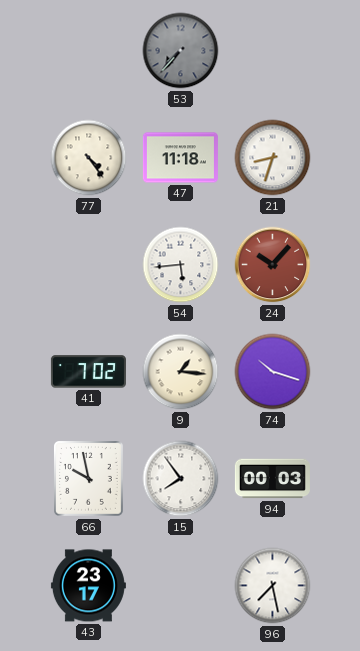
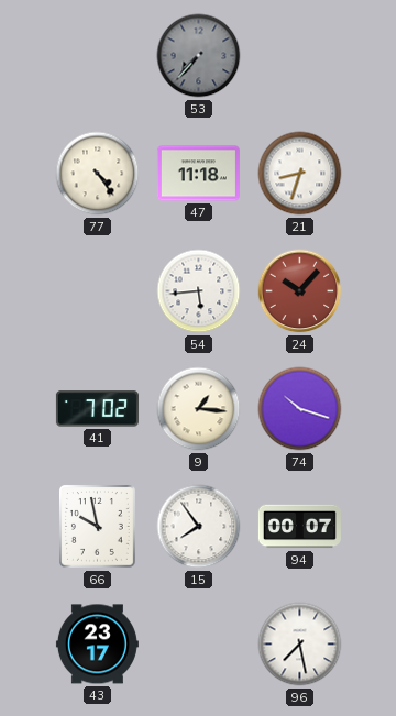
94: 00:03 -> 00:07 (299, 527)
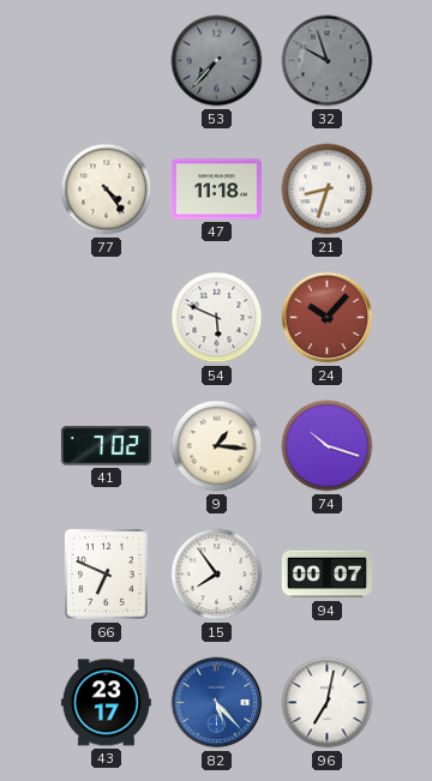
32: none -> 9:57 (328, 61)
54: 5:44 -> 5:49 (217, 318)
66: 9:58 -> 6:49 (107, 575)
82: none -> 5:23 (217, 703)
96: 7:28 -> 7:02 (328, 703)
